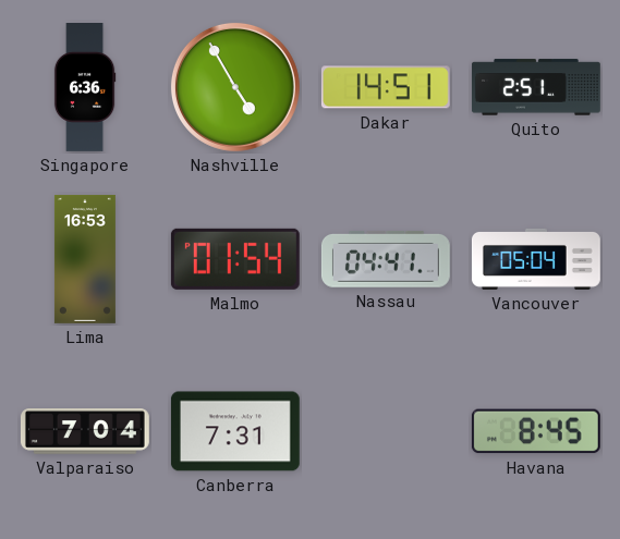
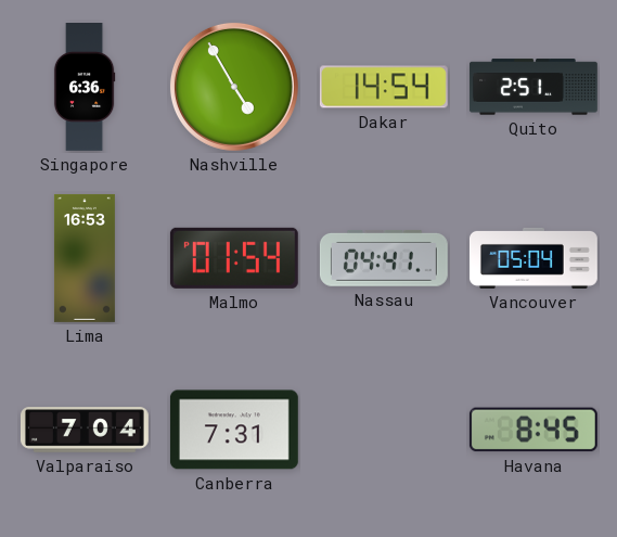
Dakar: 14:51 -> 14:54 (384, 87)
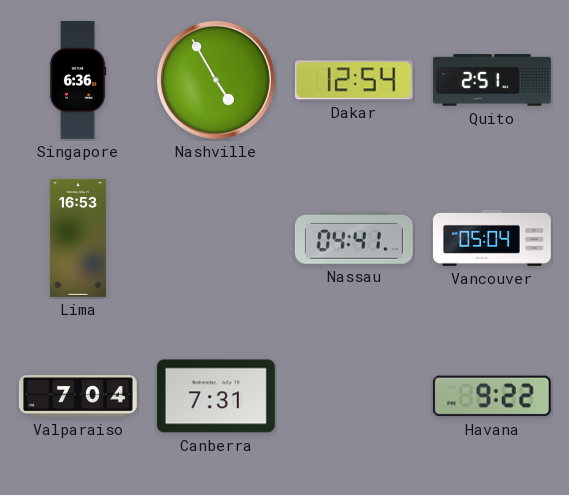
Dakar: 14:54 -> 12:54 (354, 80)
Malmo: 01:54 -> none (234, 258)
Havana: 8:45 -> 9:22 (492, 396)
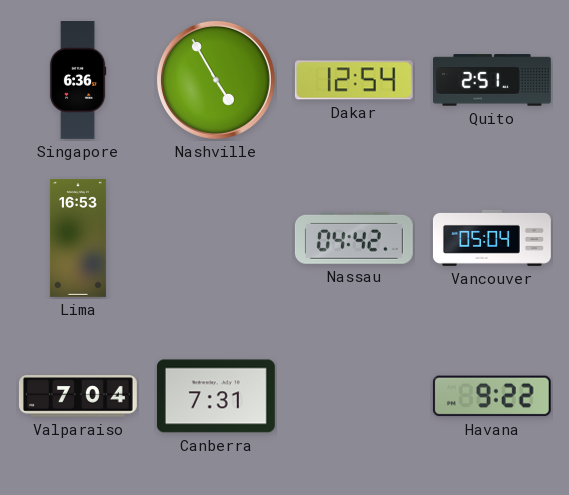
Nassau: 04:41 -> 04:42 (354, 238)
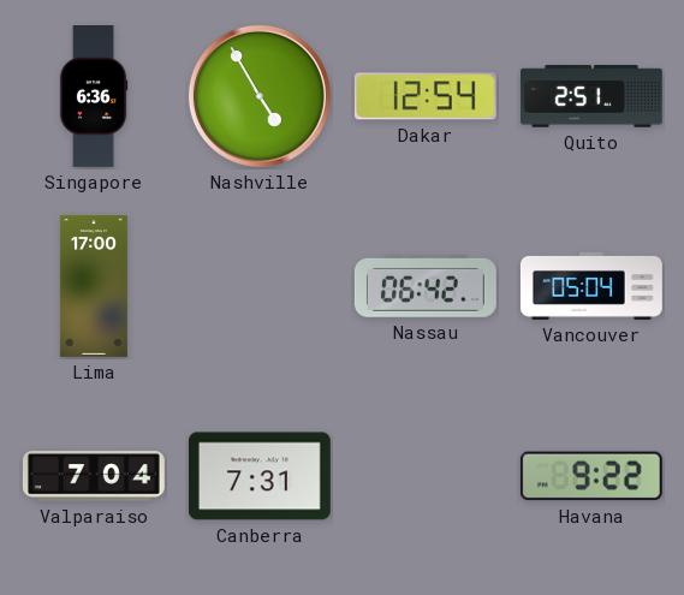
Lima: 16:53 -> 17:00 (94, 286)
Nassau: 04:42 -> 06:42 (426, 286)
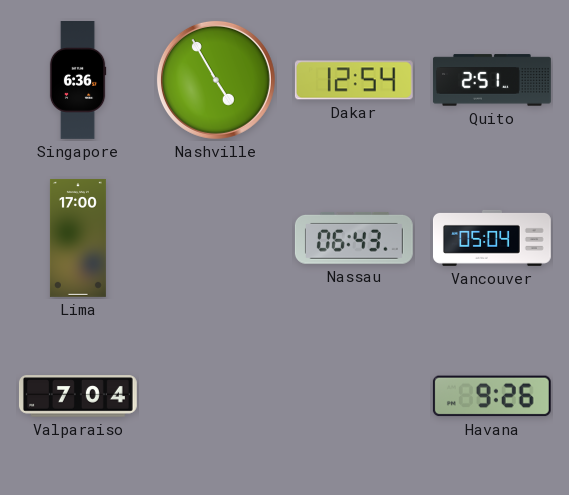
Nassau: 06:42 -> 06:43 (354, 238)
Canberra: 7:31 -> none (260, 476)
Havana: 9:22 -> 9:26 (492, 396)
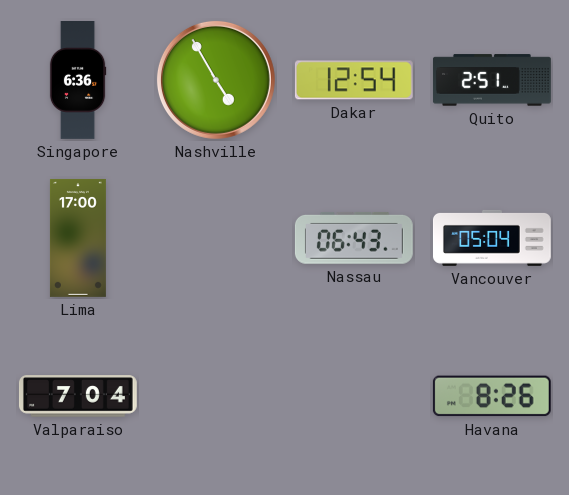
Havana: 9:26 -> 8:26 (492, 396)
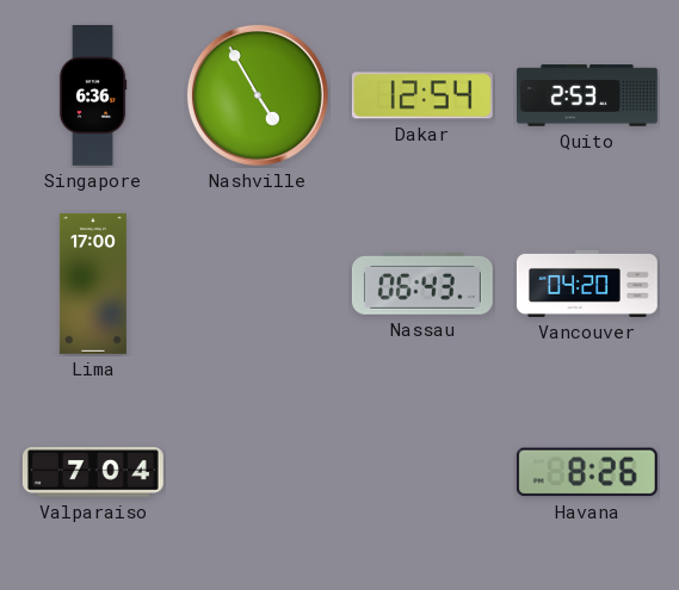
Quito: 2:51 -> 2:53 (587, 95)
Vancouver: 05:04 -> 04:20 (587, 284)
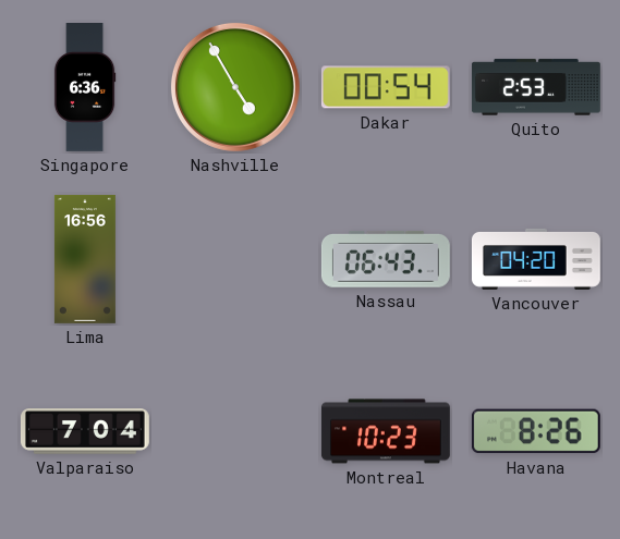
Dakar: 12:54 -> 00:54 (386, 87)
Lima: 17:00 -> 16:56 (85, 259)
Montreal: none -> 10:23 (386, 431)
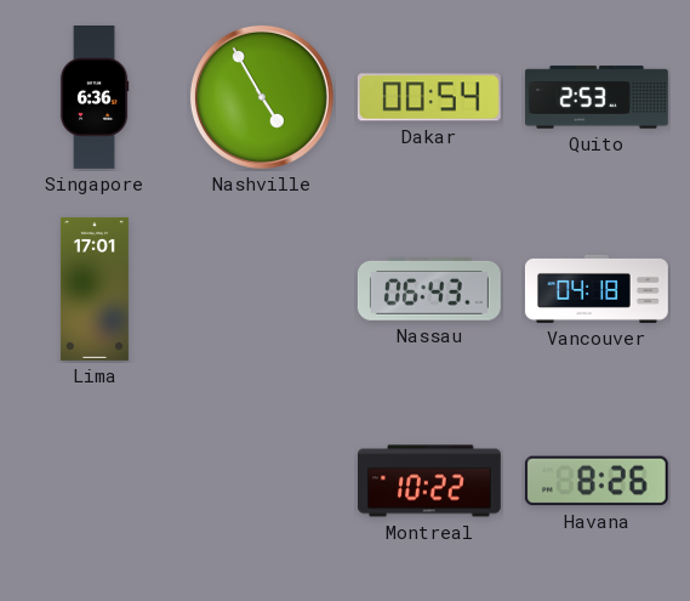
Lima: 16:56 -> 17:01 (95, 289)
Vancouver: 04:20 -> 04:18 (597, 289)
Valparaiso: 7:04 -> none (85, 431)
Montreal: 10:23 -> 10:22 (429, 481)
